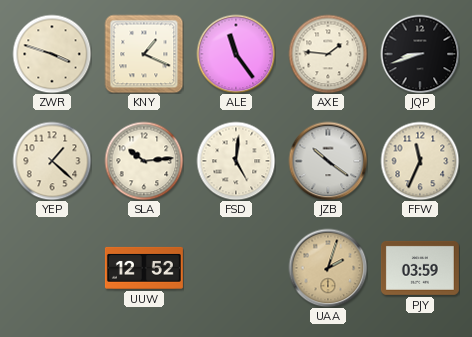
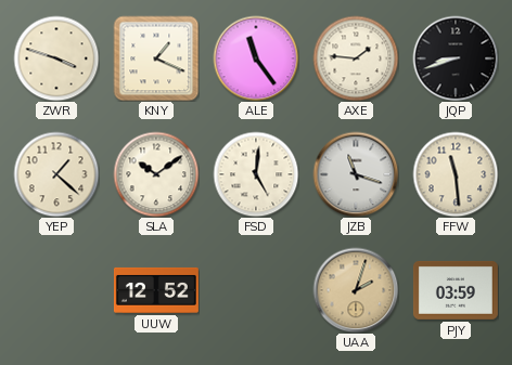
SLA: 10:14 -> 10:09 (156, 174)
JZB: 10:21 -> 11:18 (356, 174)
FFW: 11:34 -> 11:29 (456, 174)
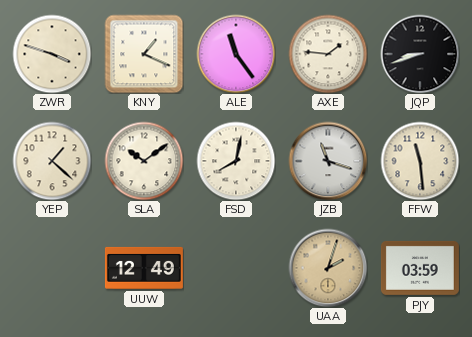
FSD: 5:01 -> 8:02 (236, 161)
UUW: 12:52 -> 12:49 (144, 268)
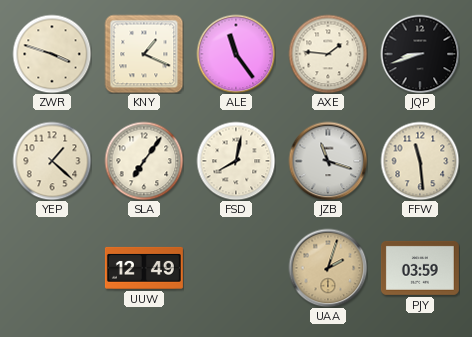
SLA: 10:09 -> 7:06 (144, 161)
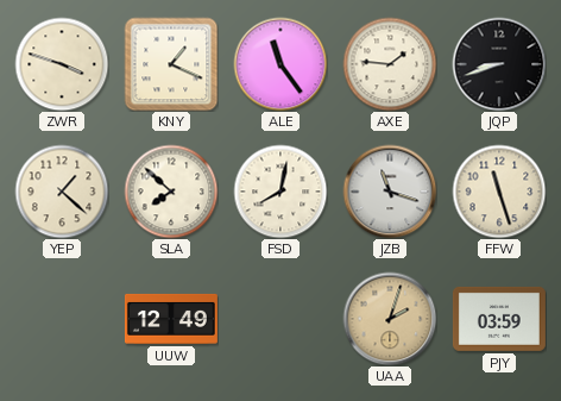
SLA: 7:06 -> 7:52 (171, 192)
FFW: 11:29 -> 11:27 (499, 192)
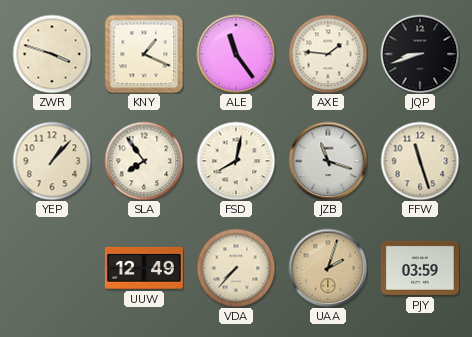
YEP: 1:22 -> 1:07 (52, 161)
SLA: 7:52 -> 7:54 (144, 161)
VDA: none -> 7:37 (236, 268)
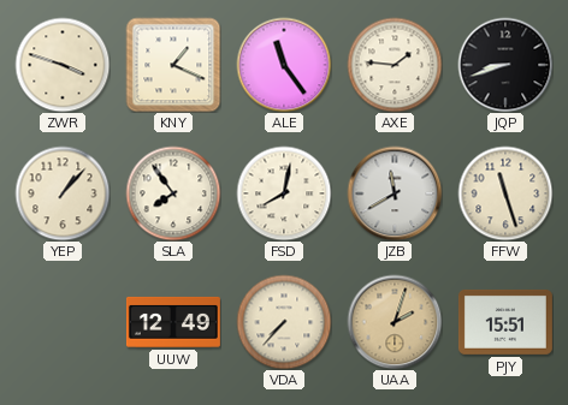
JZB: 11:18 -> 11:40 (395, 193)
PJY: 03:59 -> 15:51 (505, 322)
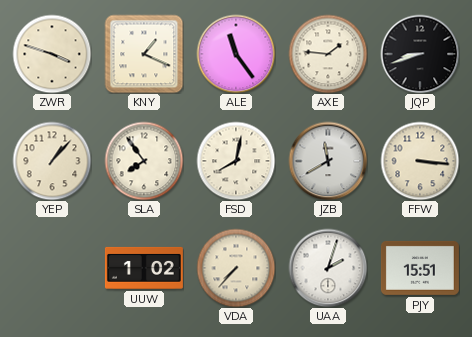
FFW: 11:27 -> 3:16 (420, 161)
UUW: 12:49 -> 1:02 (144, 268)
UAA dial: champagne -> white (328, 268)
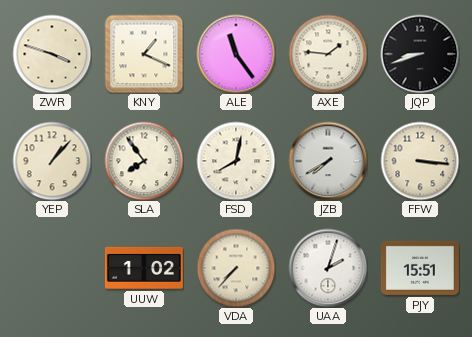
JZB: 11:40 -> 7:40 (328, 161)
